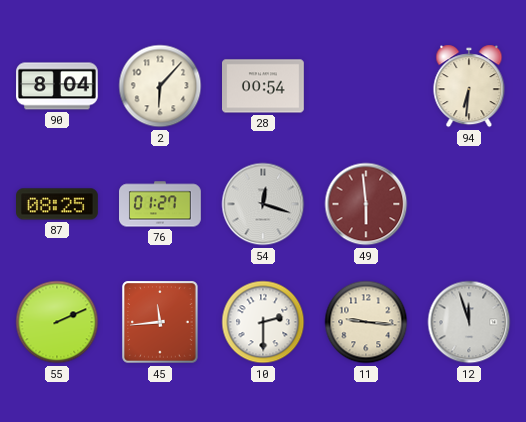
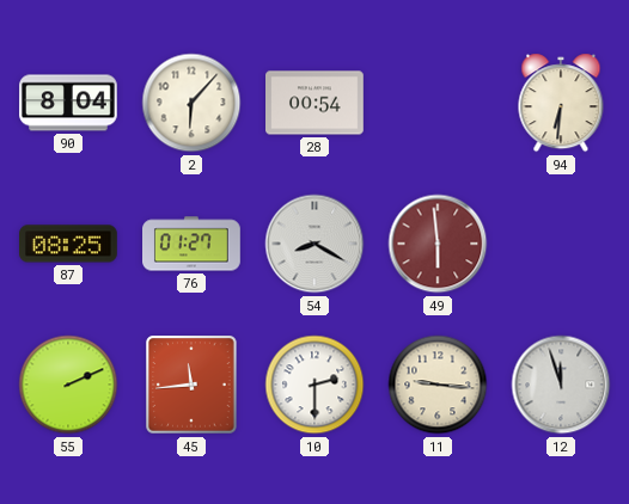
54: 12:18 -> 8:20 (314, 244)
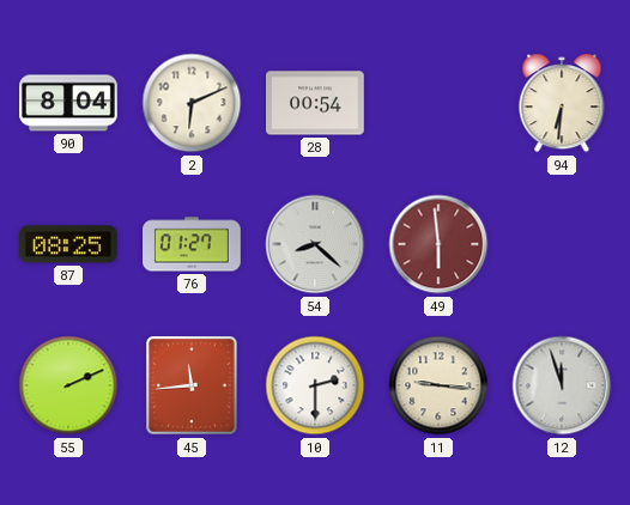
2: 6:07 -> 6:11 (192, 103)
54: 8:20 -> 8:22 (315, 244)
